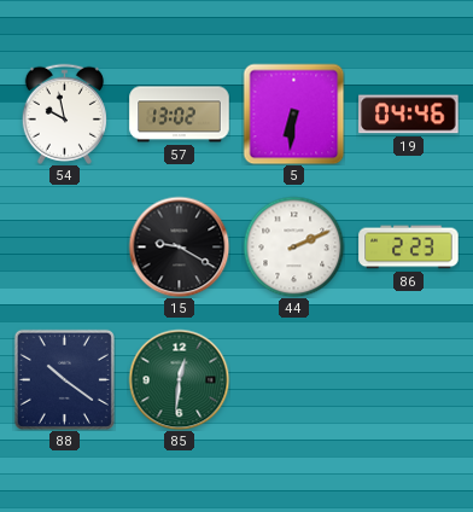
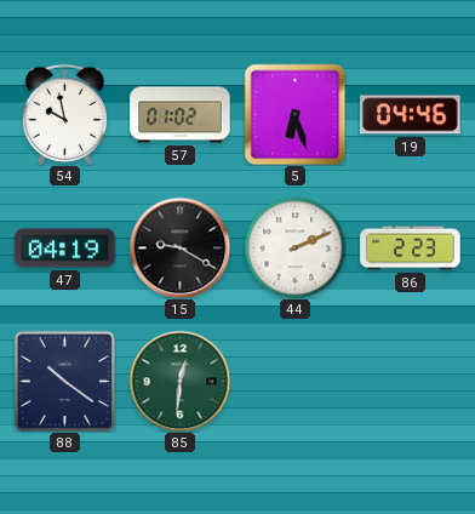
57: 13:02 -> 01:02 (181, 115)
5: 6:31 -> 6:27 (294, 114)
47: none -> 04:19 (65, 249)
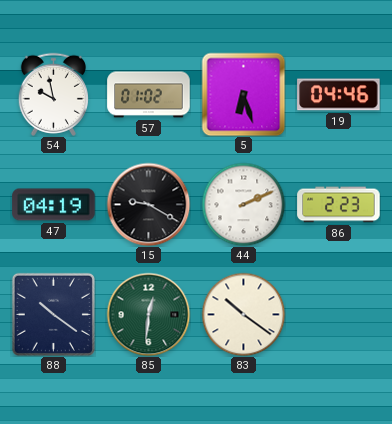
83: none -> 10:21 (243, 314)
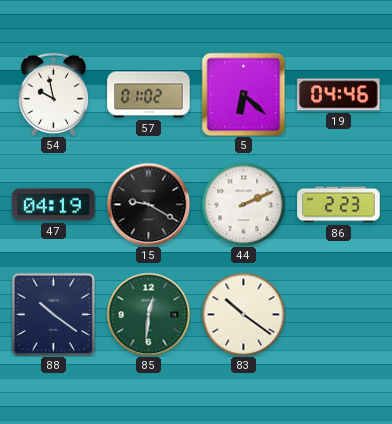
5: 6:27 -> 6:22 (243, 94)
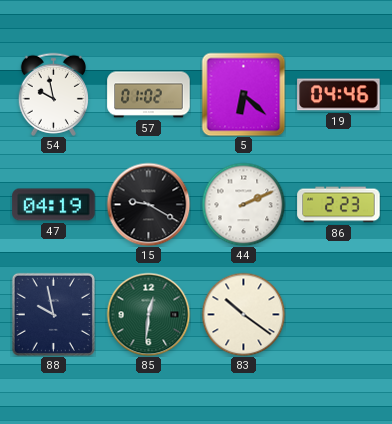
88: 10:21 -> 9:58 (53, 314)
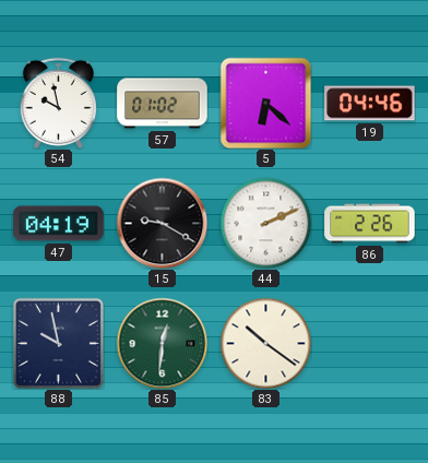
86: 2:23 -> 2:26 (370, 224)
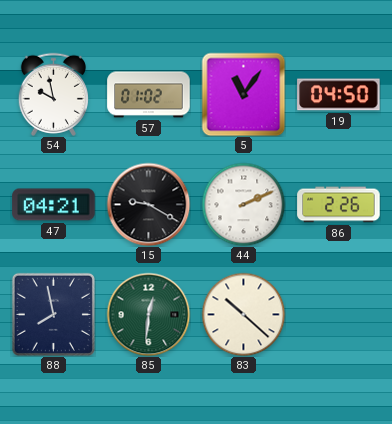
5: 6:22 -> 11:06 (243, 94)
19: 04:46 -> 04:50 (339, 95)
47: 04:19 -> 04:21 (54, 205)
88: 9:58 -> 7:58 (53, 314)
83: 10:21 -> 10:22 (243, 314)
